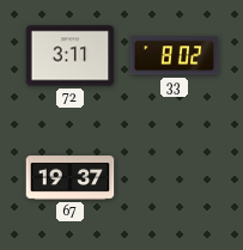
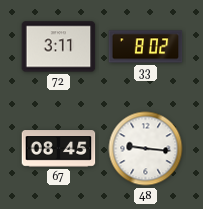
67: 19:37 -> 08:45 (59, 149)
48: none -> 9:16 (146, 149)
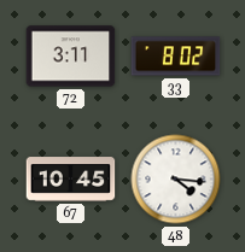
67: 08:45 -> 10:45 (71, 180)
48: 9:16 -> 4:16 (176, 180)
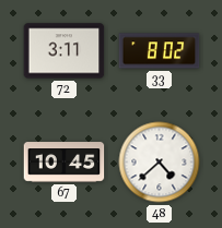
48: 4:16 -> 4:38 (160, 163)
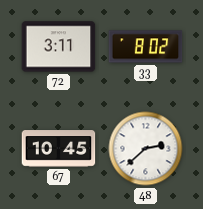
48: 4:38 -> 2:38 (146, 149)
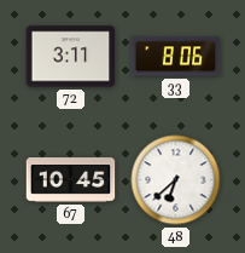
33: 8:02 -> 8:06 (176, 57)
48: 2:38 -> 6:38 (176, 180)
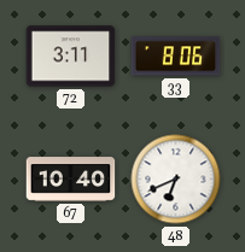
67: 10:45 -> 10:40 (71, 180)
48: 6:38 -> 6:41 (176, 180)
